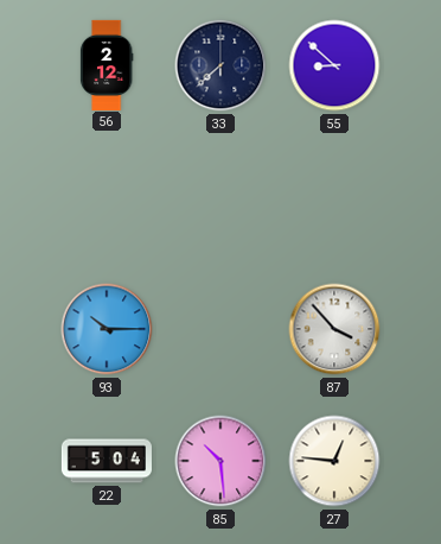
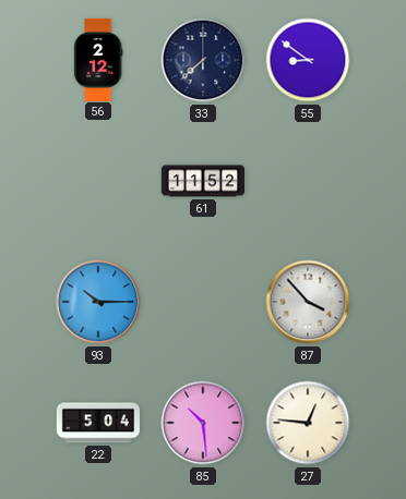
55: 8:52 -> 8:51 (308, 60)
61: none -> 11:52 (202, 181)
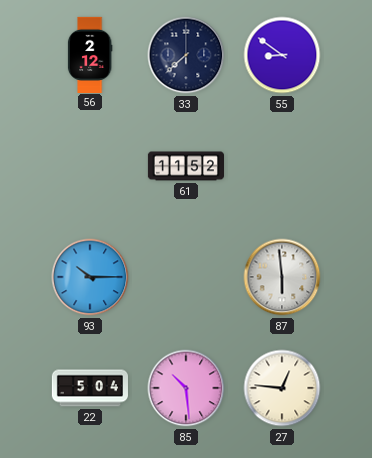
87: 3:53 -> 5:59 (282, 277)
